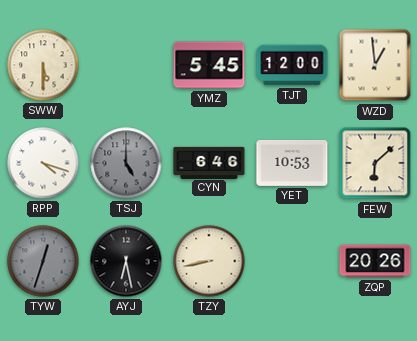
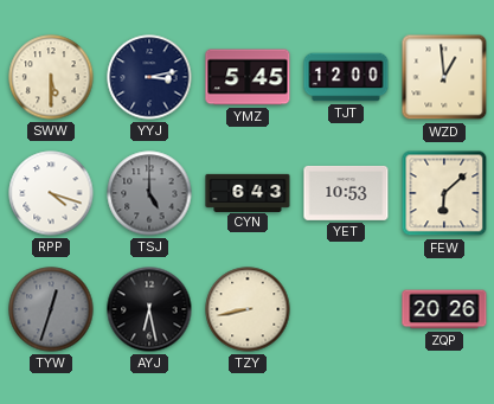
YYJ: none -> 3:13 (149, 77)
CYN: 6:46 -> 6:43 (248, 192)
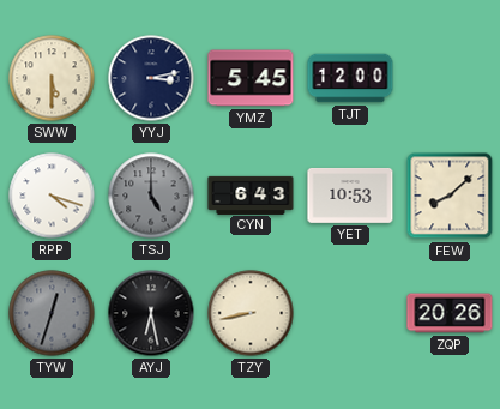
WZD: 12:59 -> none (444, 77)
FEW: 6:08 -> 8:08 (450, 196)
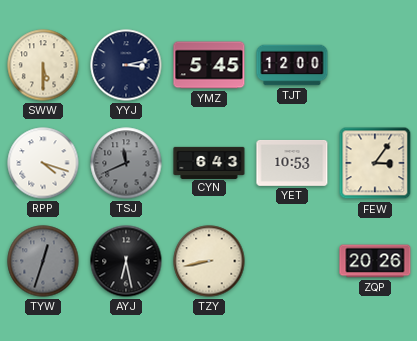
TSJ: 5:00 -> 11:41 (126, 163)
FEW: 8:08 -> 3:06 (375, 163)
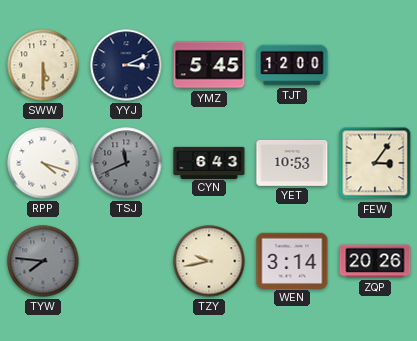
YYJ: 3:13 -> 3:11 (126, 65)
TYW: 12:33 -> 7:46 (43, 261)
AYJ: 6:28 -> none (126, 261)
TZY: 8:43 -> 9:43 (209, 261)
WEN: none -> 3:14 (292, 260)
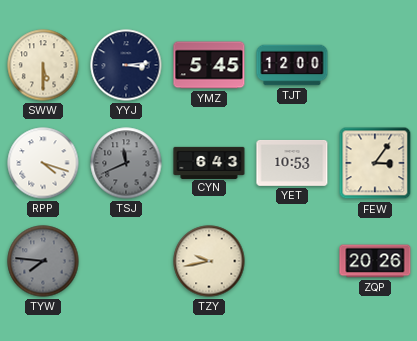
YYJ: 3:11 -> 3:14 (126, 65)
WEN: 3:14 -> none (292, 260)
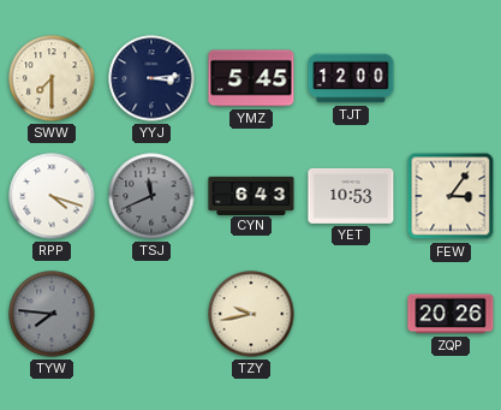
SWW: 5:30 -> 7:30 (52, 78)
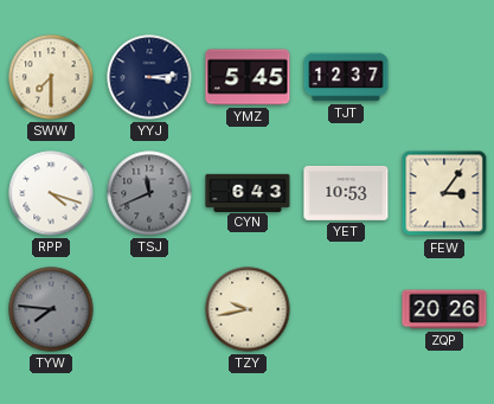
TJT: 12:00 -> 12:37 (346, 77)
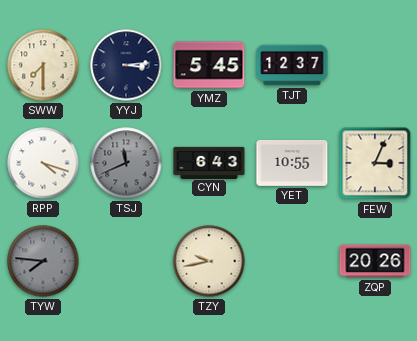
YET: 10:53 -> 10:55 (292, 163)
FEW: 3:06 -> 3:04 (375, 163)
